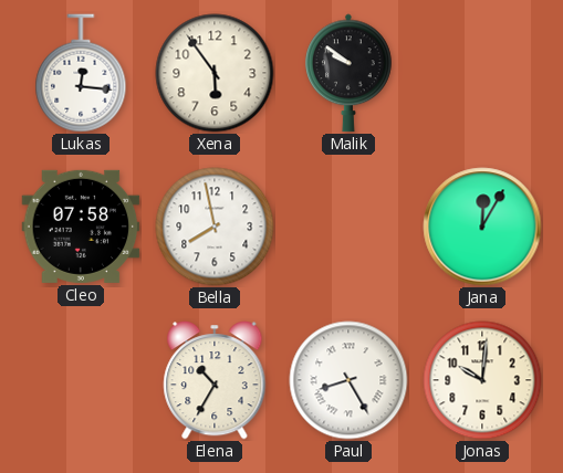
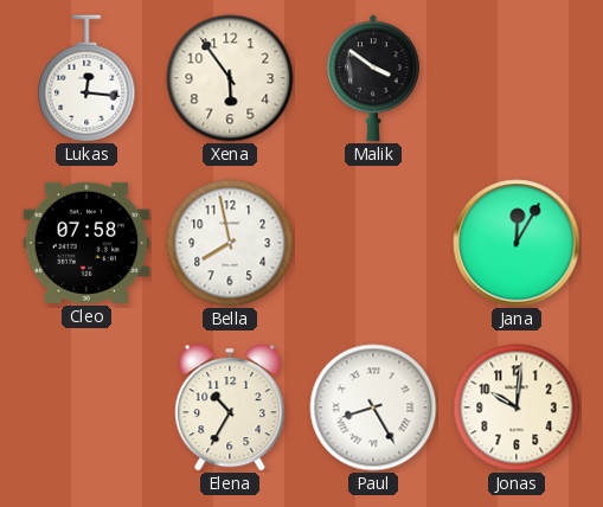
Malik: 9:51 -> 3:51 (374, 78)
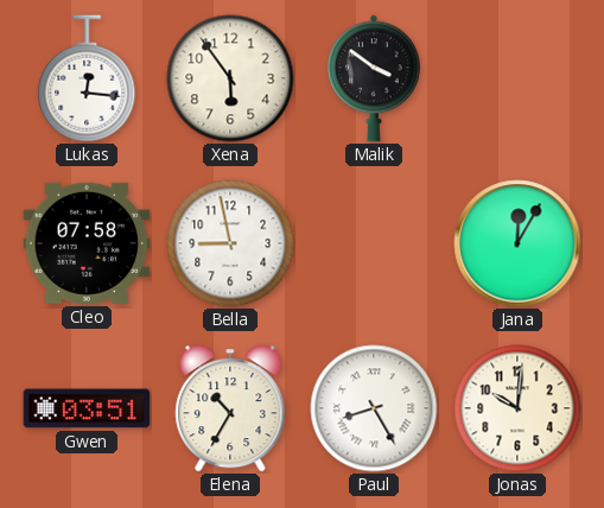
Bella: 7:58 -> 8:58 (230, 243)
Gwen: none -> 03:51 (87, 408)
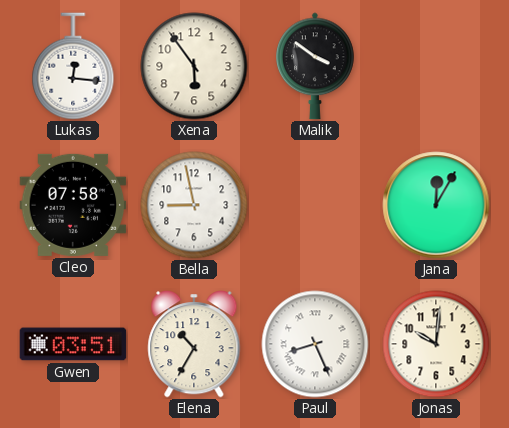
Paul: 8:25 -> 8:26 (315, 344)
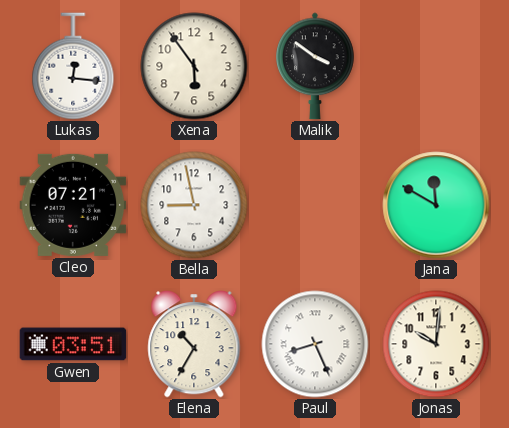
Cleo: 07:58 -> 07:21 (73, 205)
Jana: 12:05 -> 11:50 (436, 205)
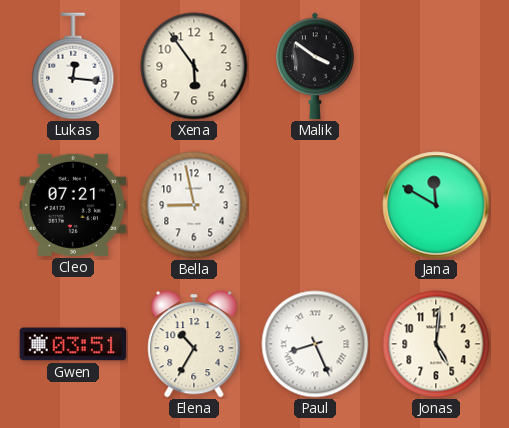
Jonas: 10:01 -> 5:01 (436, 344)
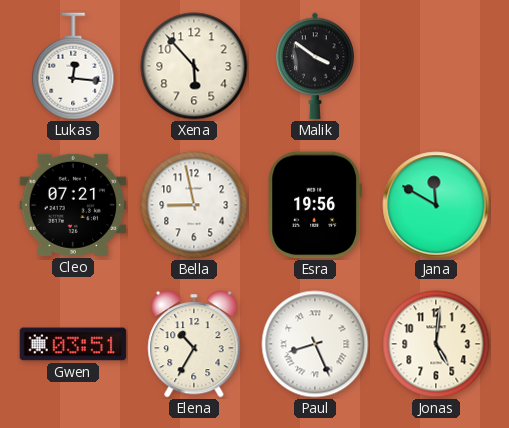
Xena: 5:54 -> 5:53 (194, 66)
Esra: none -> 19:56 (315, 205)
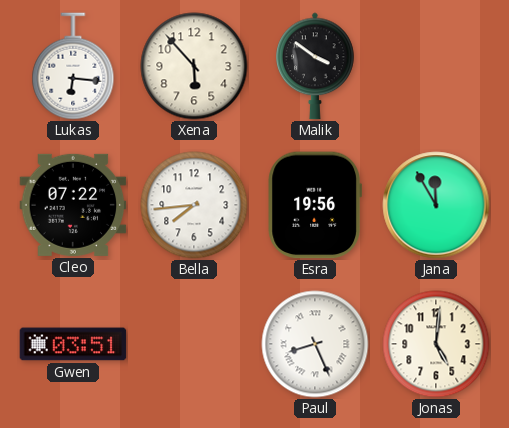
Lukas: 12:16 -> 6:16 (73, 66)
Cleo: 07:21 -> 07:22 (73, 205)
Bella: 8:58 -> 7:44 (194, 205)
Jana: 11:50 -> 11:55 (436, 205)
Elena: 10:35 -> none (194, 345)
